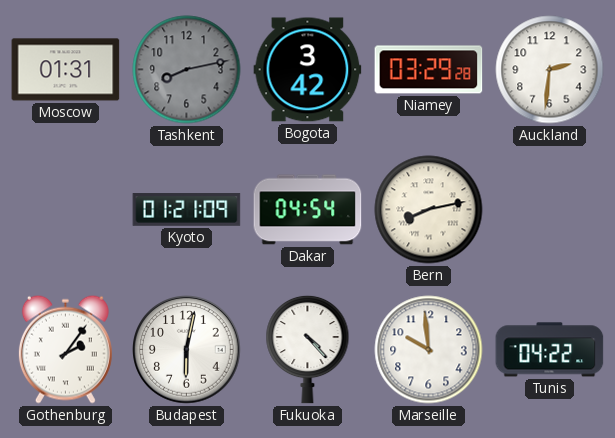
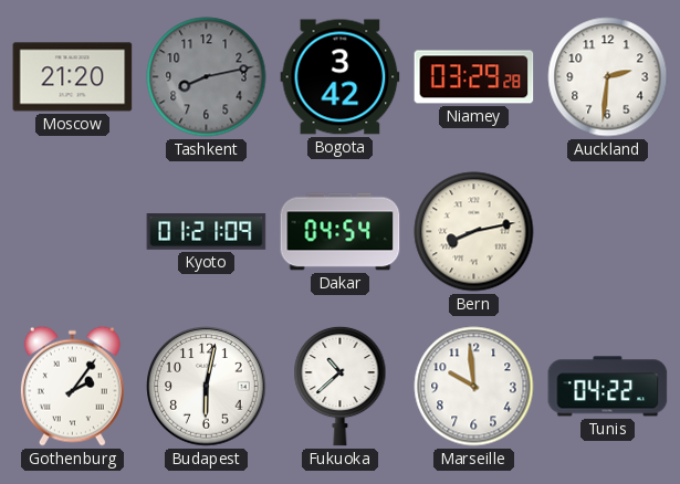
Moscow: 01:31 -> 21:20 (73, 77)
Fukuoka: 4:23 -> 10:38 (341, 386)
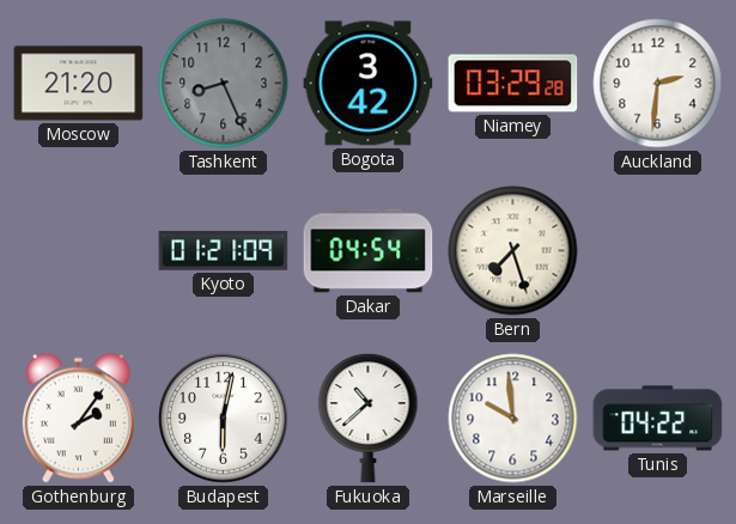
Tashkent: 8:13 -> 8:26 (224, 84)
Bern: 8:13 -> 7:27 (513, 251)
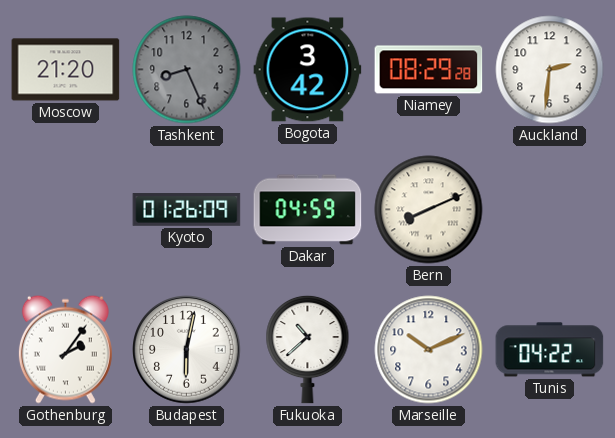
Niamey: 03:29 -> 08:29 (429, 70)
Kyoto: 01:21 -> 01:26 (187, 210)
Dakar: 04:54 -> 04:59 (308, 210)
Bern: 7:27 -> 8:11 (429, 210)
Marseille: 9:59 -> 10:11 (429, 350)
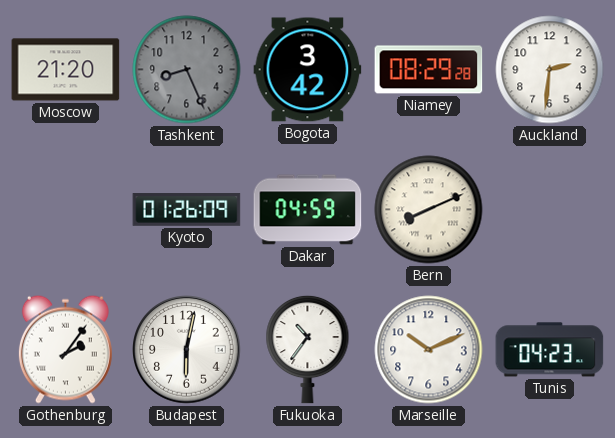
Fukuoka: 10:38 -> 10:36 (308, 349)
Tunis: 04:22 -> 04:23 (550, 350)
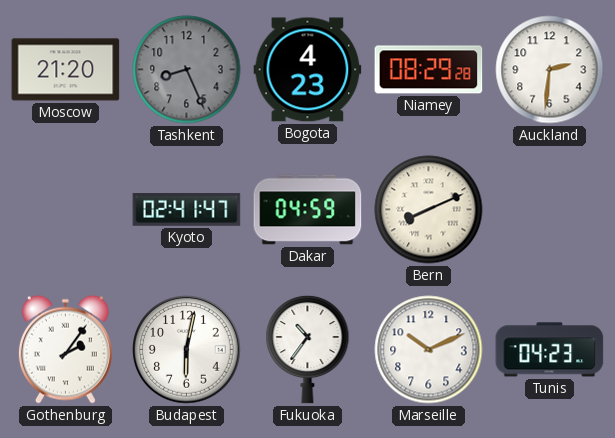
Bogota: 3:42 -> 4:23 (308, 70)
Kyoto: 01:26 -> 02:41 (187, 210)
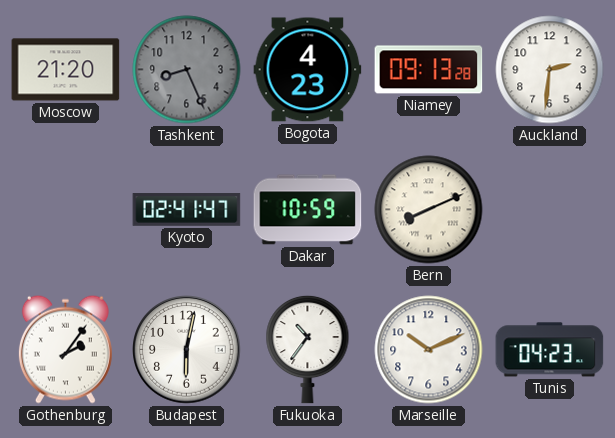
Niamey: 08:29 -> 09:13 (429, 70)
Dakar: 04:59 -> 10:59 (308, 210)
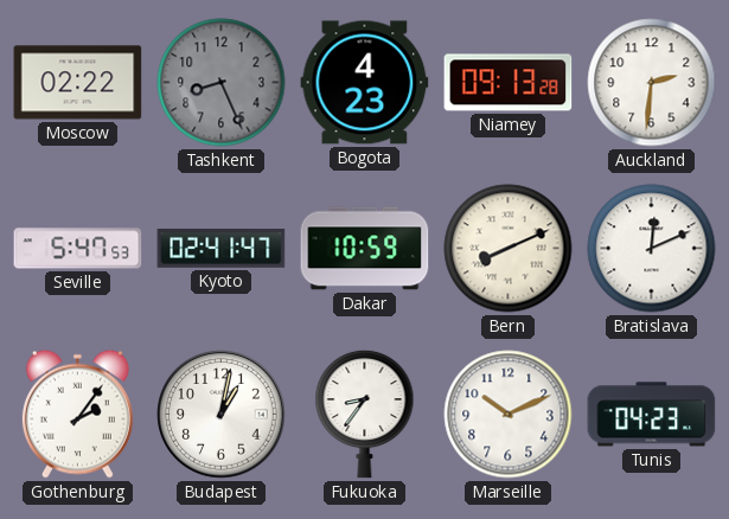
Moscow: 21:20 -> 02:22 (78, 83)
Seville: none -> 5:47 (78, 249)
Bratislava: none -> 12:11 (652, 249)
Budapest: 6:02 -> 1:02 (222, 415)
Fukuoka: 10:36 -> 8:36 (365, 414)
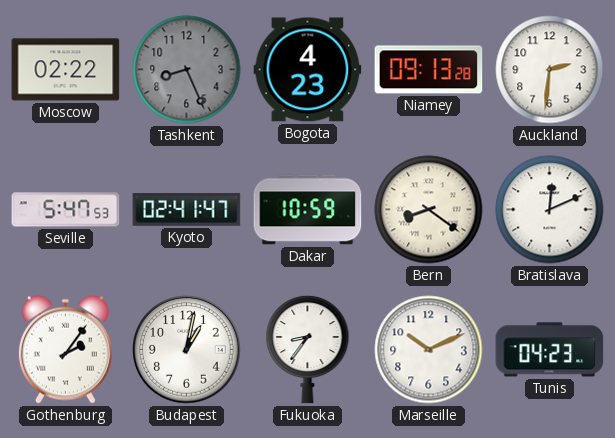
Bern: 8:11 -> 8:21 (429, 210)
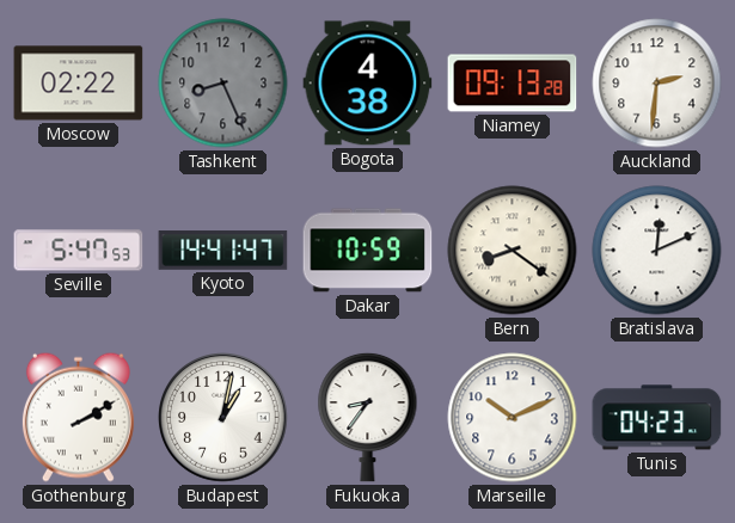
Bogota: 4:23 -> 4:38 (368, 84)
Kyoto: 02:41 -> 14:41 (223, 251)
Gothenburg: 2:06 -> 2:10 (78, 417)
